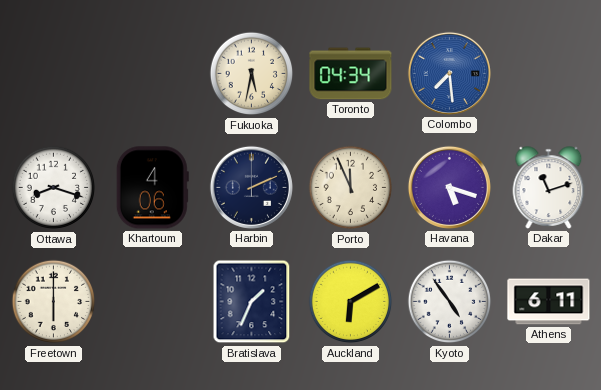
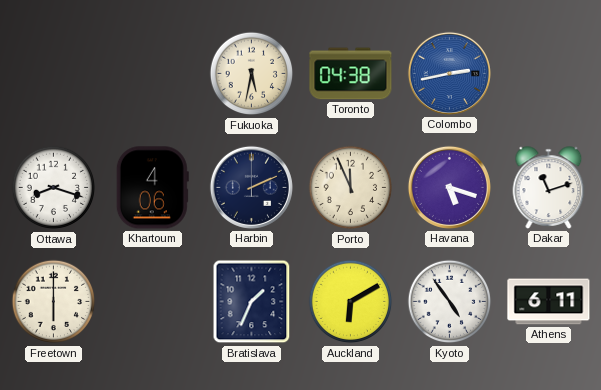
Toronto: 04:34 -> 04:38 (351, 74)
Colombo: 7:29 -> 2:43 (449, 73)
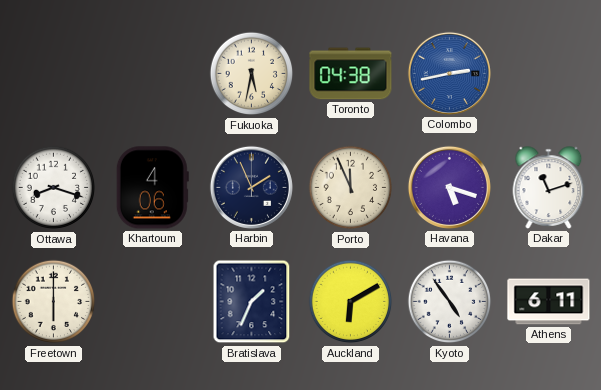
Harbin: 2:11 -> 1:56 (251, 187)
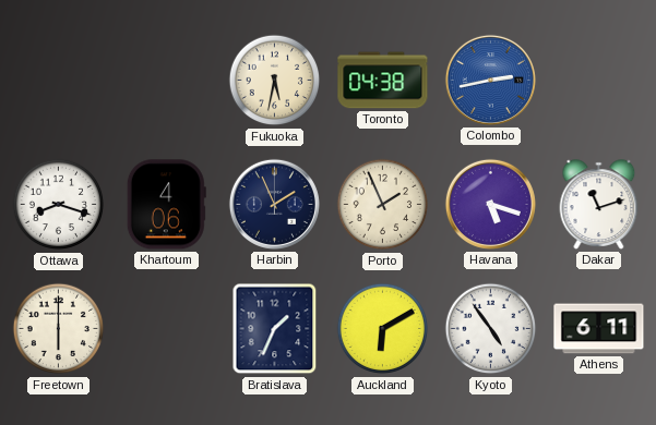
Porto: 11:56 -> 1:56 (383, 205)
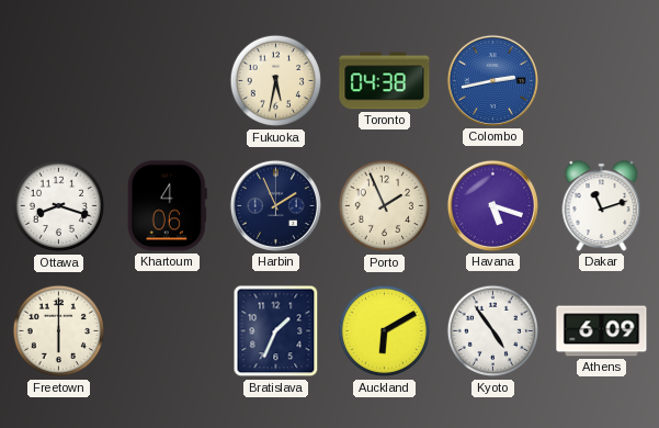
Athens: 6:11 -> 6:09 (602, 331)
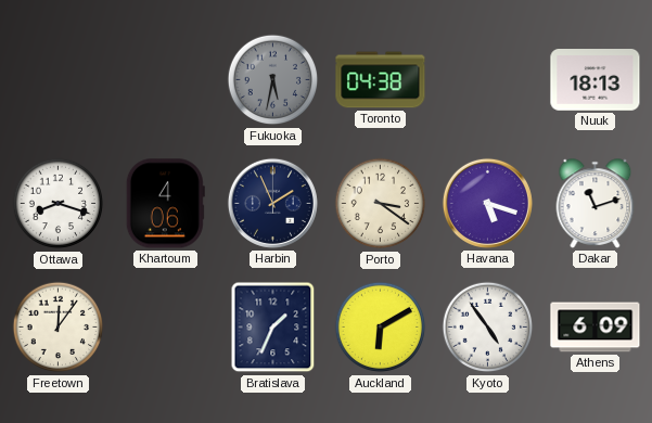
Fukuoka dial: cream -> grey (273, 80)
Colombo: 2:43 -> none (492, 80)
Nuuk: none -> 18:13 (596, 80)
Porto: 1:56 -> 3:21 (381, 204)
Freetown: 6:00 -> 12:06 (59, 328)
